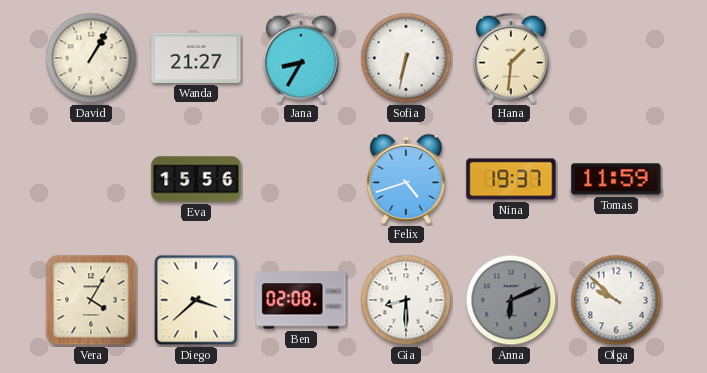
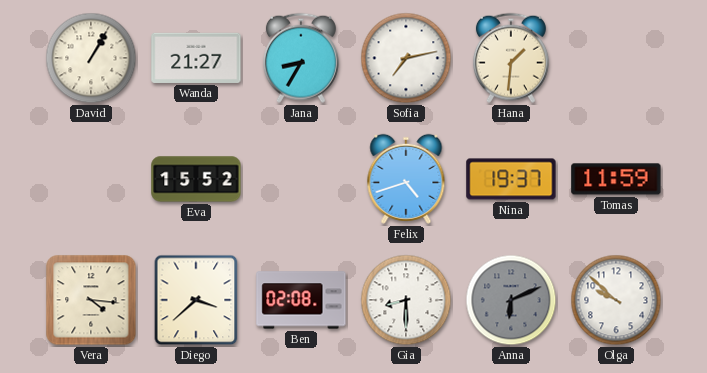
Sofia: 6:32 -> 7:13 (406, 58)
Eva: 15:56 -> 15:52 (196, 179)
Vera: 4:05 -> 4:16 (91, 300)
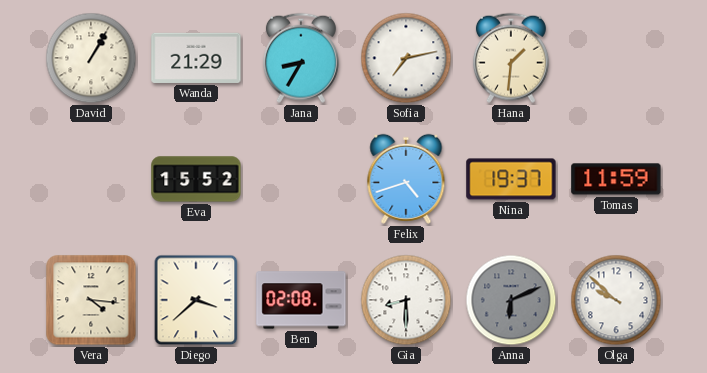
Wanda: 21:27 -> 21:29 (196, 58)
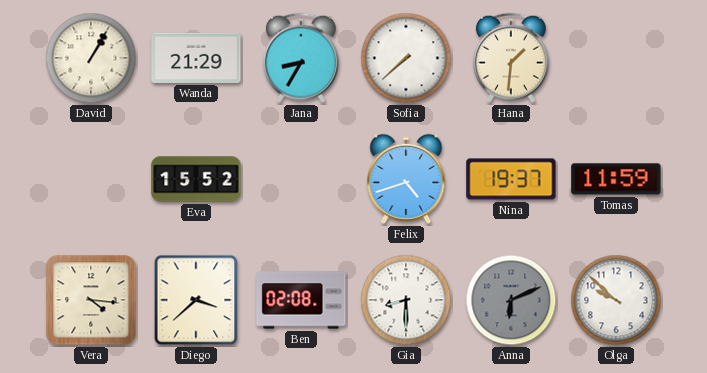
Sofia: 7:13 -> 7:38 (406, 58)
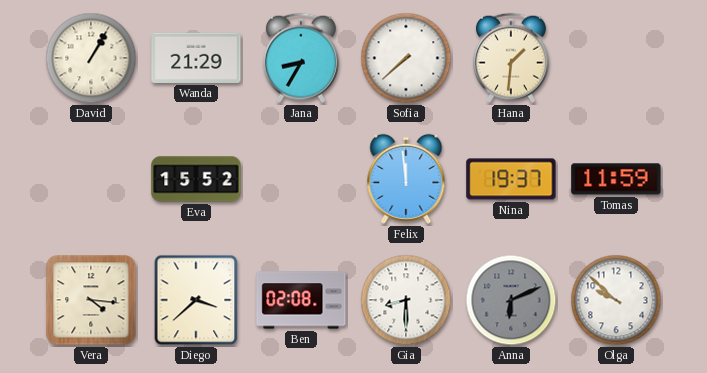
Felix: 4:42 -> 11:59 (406, 179)
